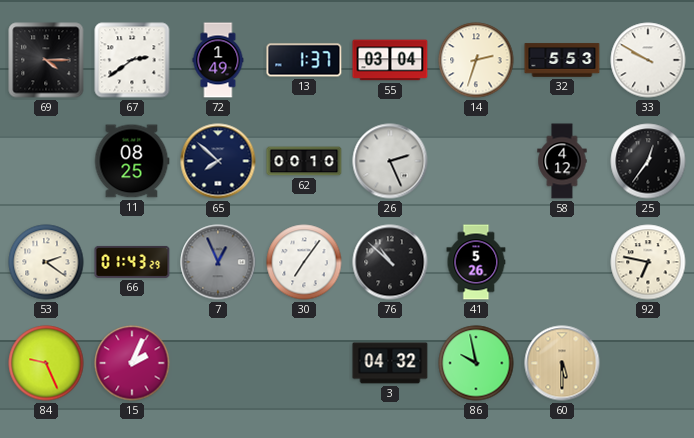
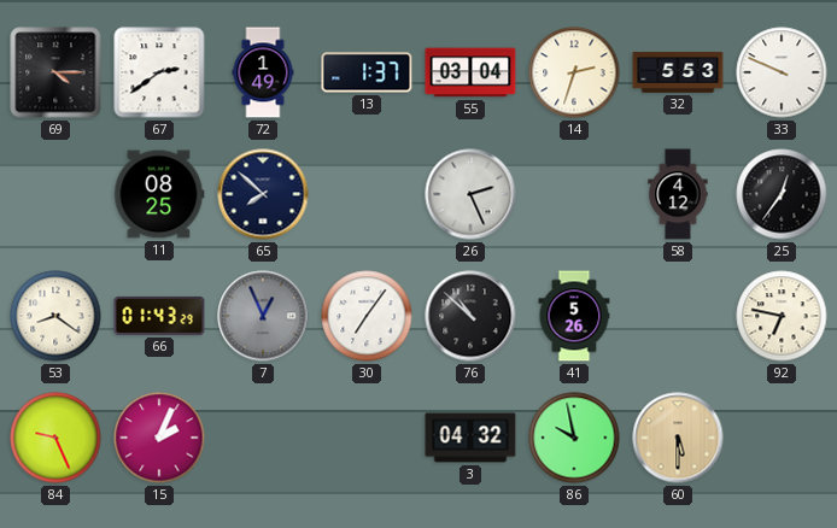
33: 9:50 -> 9:49 (782, 72)
62: 00:10 -> none (304, 161)
53: 2:21 -> 8:21 (55, 316)
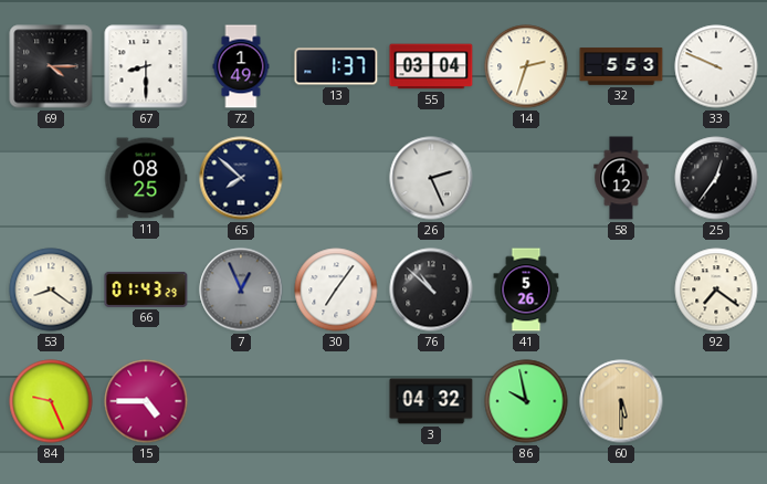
67: 2:39 -> 8:30 (146, 66)
92: 6:47 -> 7:21 (716, 290)
15: 2:04 -> 4:45 (146, 401)
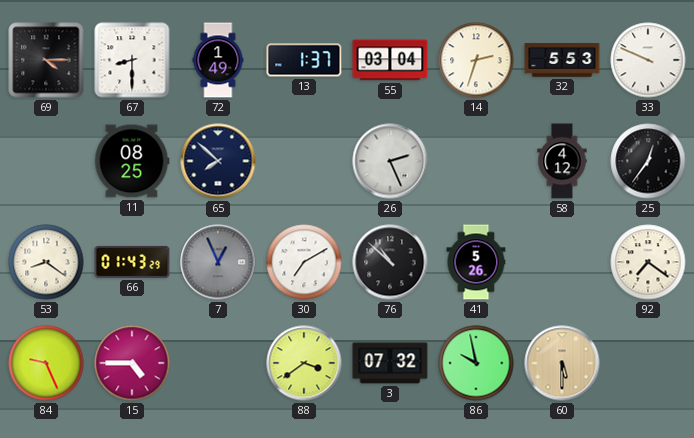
30: 7:06 -> 7:10 (304, 262)
88: none -> 3:39 (304, 363)
3: 04:32 -> 07:32 (390, 363)
